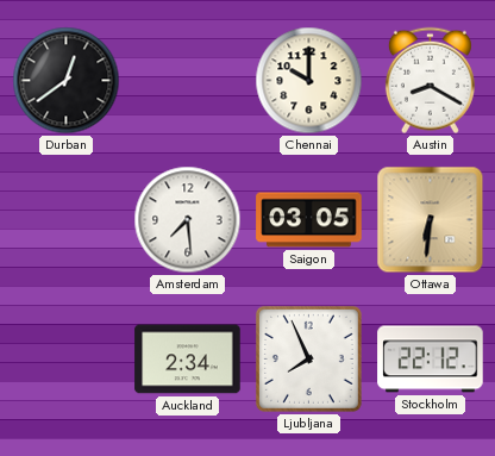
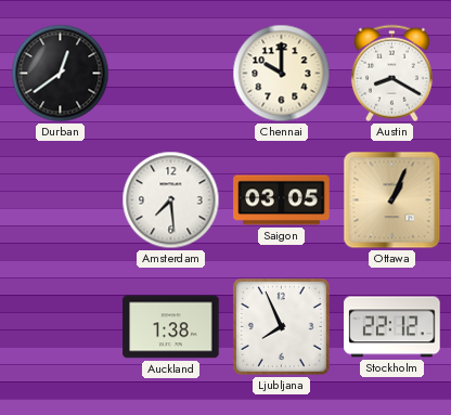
Ottawa: 6:31 -> 1:04 (392, 200)
Auckland: 2:34 -> 1:38 (171, 327)
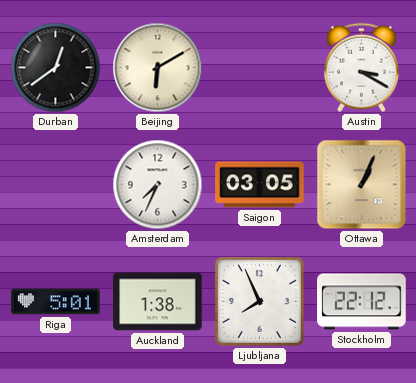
Beijing: none -> 6:10 (158, 68)
Chennai: 10:00 -> none (282, 74)
Austin: 8:20 -> 3:20 (361, 68)
Amsterdam: 7:29 -> 7:34 (158, 185)
Riga: none -> 5:01 (56, 302)
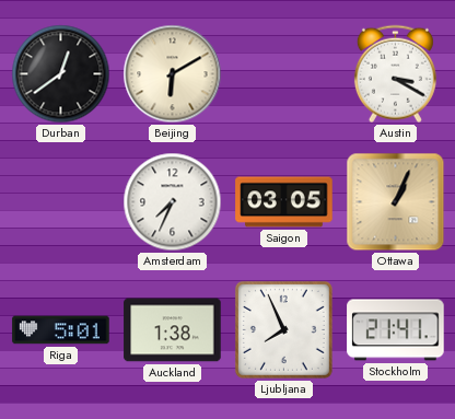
Stockholm: 22:12 -> 21:41 (396, 330)
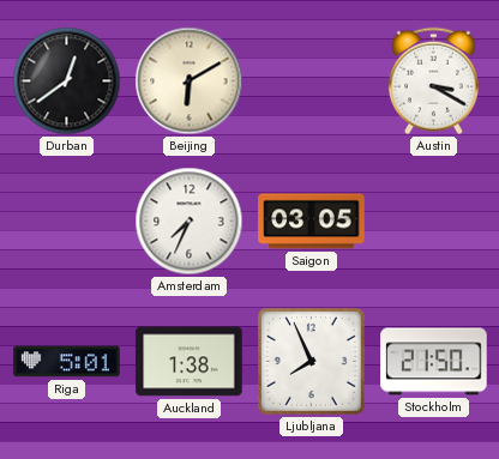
Ottawa: 1:04 -> none (396, 202)
Stockholm: 21:41 -> 21:50 (434, 362)
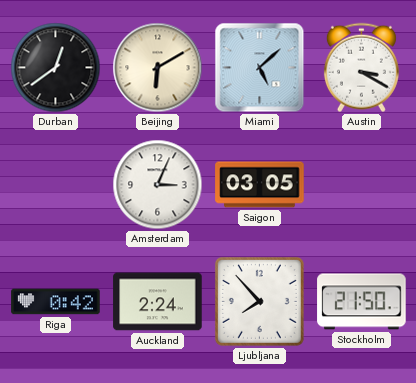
Miami: none -> 5:08 (260, 68)
Amsterdam: 7:34 -> 3:04 (158, 185)
Riga: 5:01 -> 0:42 (56, 302)
Auckland: 1:38 -> 2:24 (158, 302)
Ljubljana: 7:56 -> 7:53 (259, 301)
